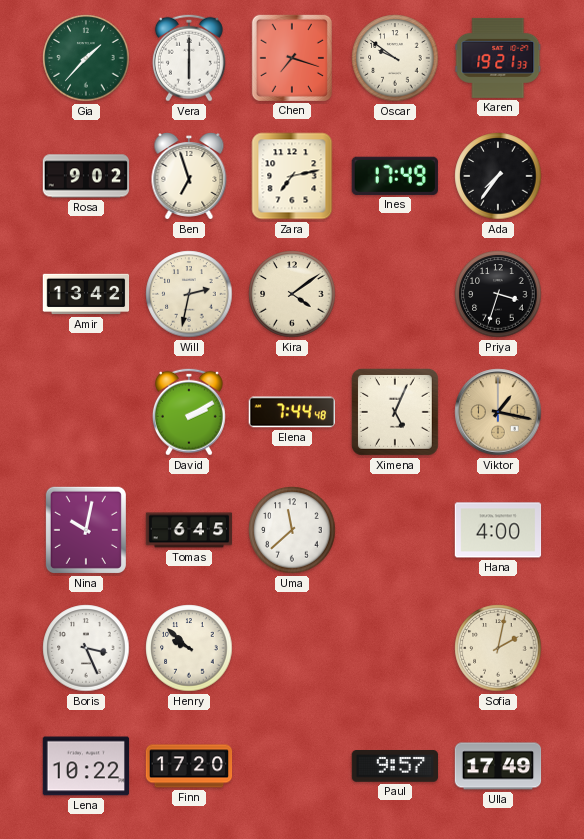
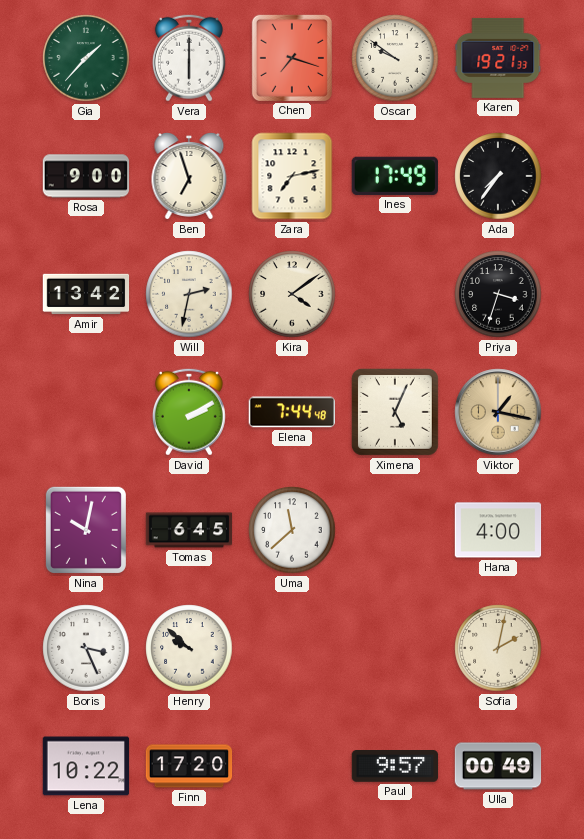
Rosa: 9:02 -> 9:00 (86, 176)
Ulla: 17:49 -> 00:49 (498, 766)
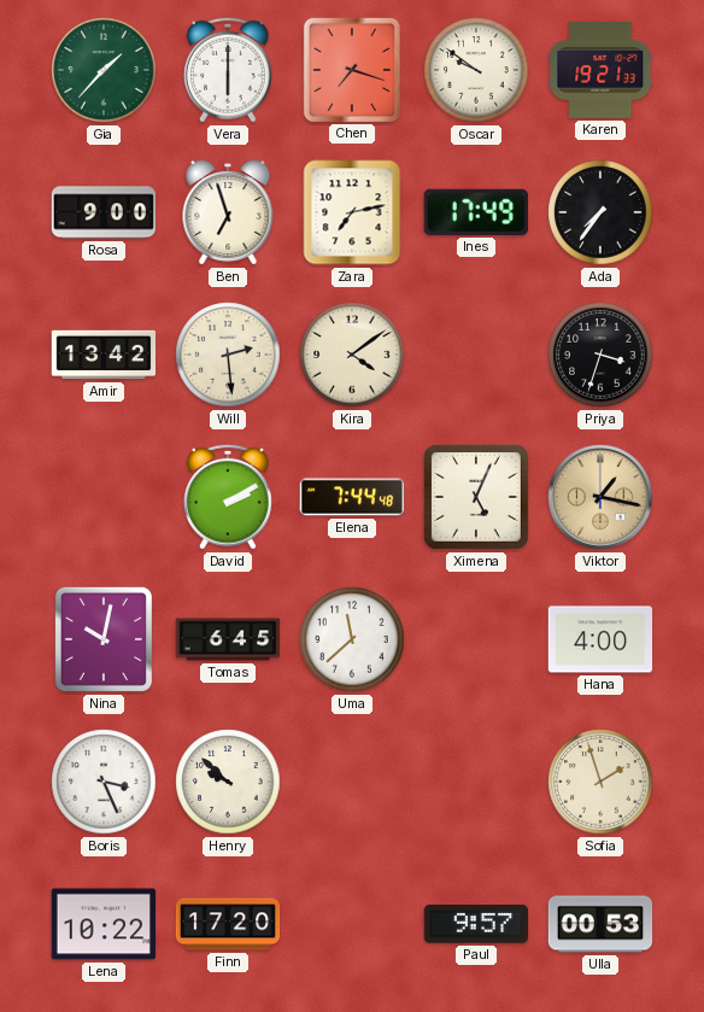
Will: 2:32 -> 2:29 (228, 355)
Sofia: 2:02 -> 1:57 (600, 782)
Ulla: 00:49 -> 00:53 (600, 924)
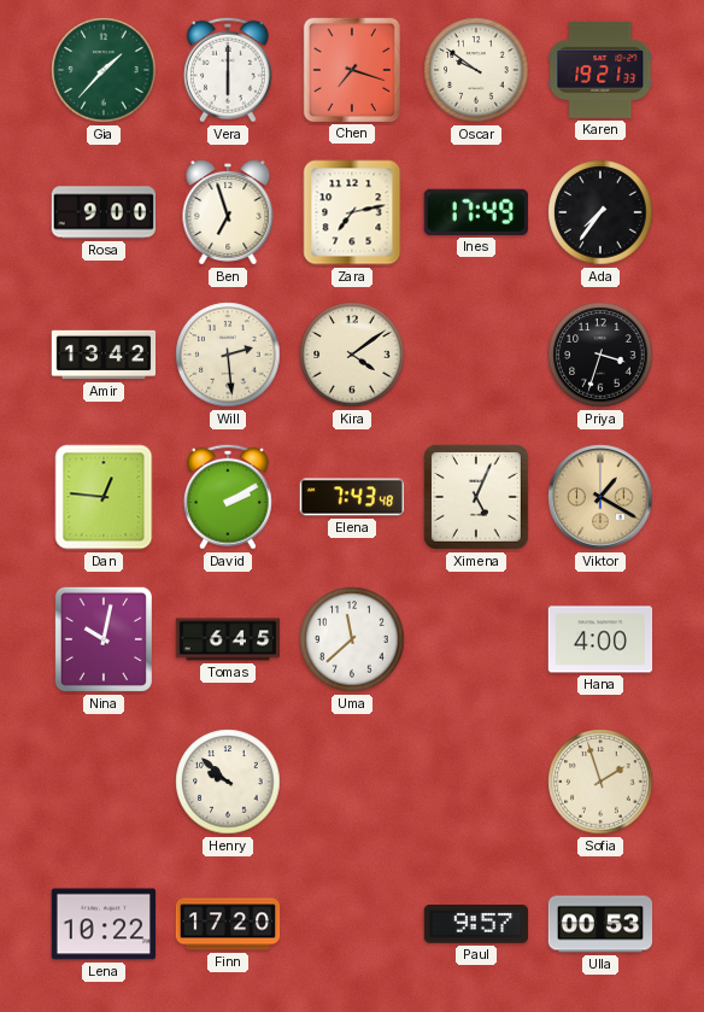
Dan: none -> 12:46 (104, 497)
Elena: 7:44 -> 7:43 (351, 497)
Viktor: 1:17 -> 1:20 (600, 497)
Boris: 3:26 -> none (104, 782)
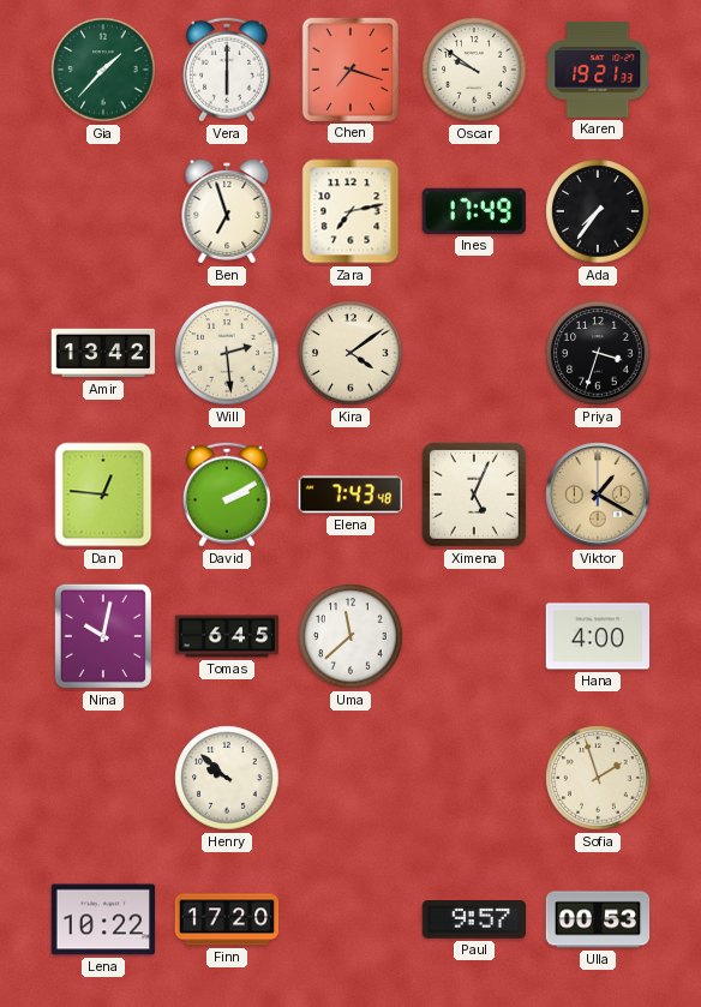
Rosa: 9:00 -> none (104, 212)
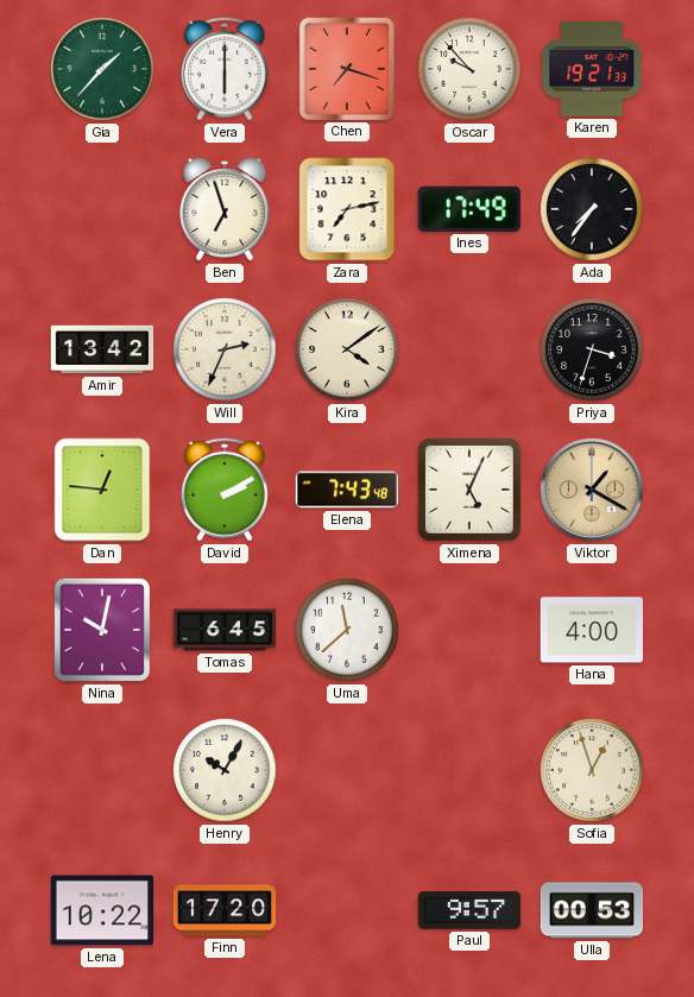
Oscar: 9:51 -> 9:53 (469, 69)
Will: 2:29 -> 2:34 (225, 349)
Henry: 9:52 -> 10:05 (225, 770)
Sofia: 1:57 -> 12:57 (592, 770)
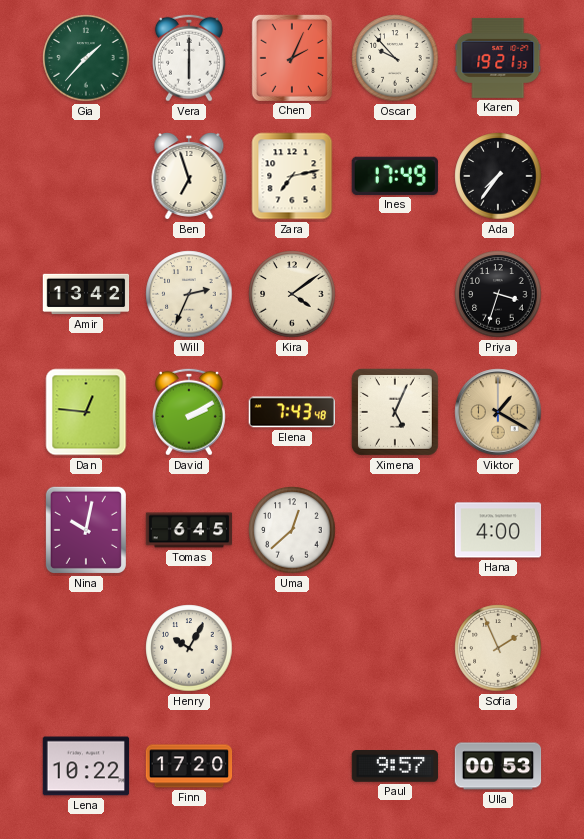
Chen: 7:18 -> 2:04 (292, 57)
Uma: 11:38 -> 12:38 (292, 530)
Sofia: 12:57 -> 1:56 (498, 648)
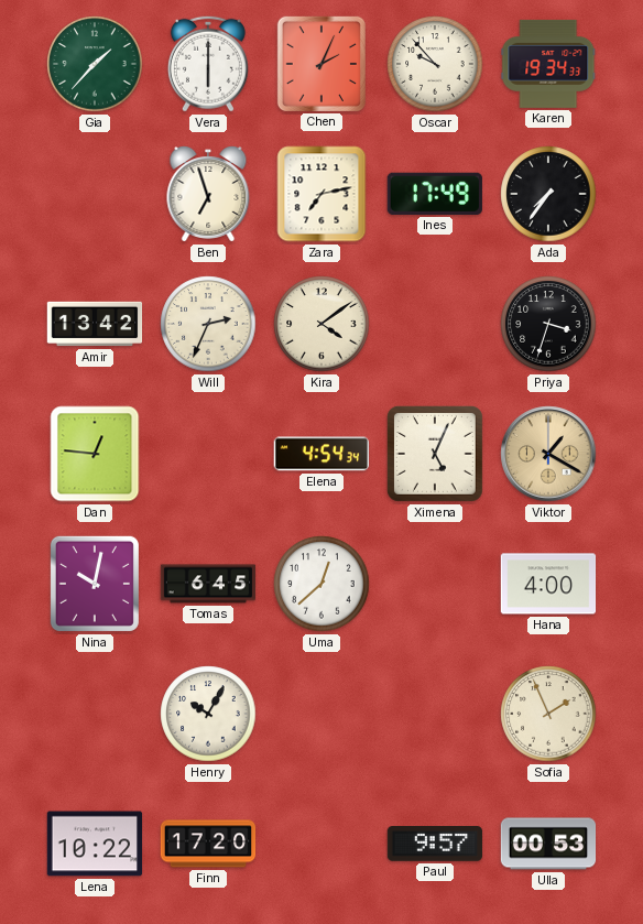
Karen: 19:21 -> 19:34 (548, 64)
David: 2:10 -> none (189, 412)
Elena: 7:43 -> 4:54 (320, 454)
